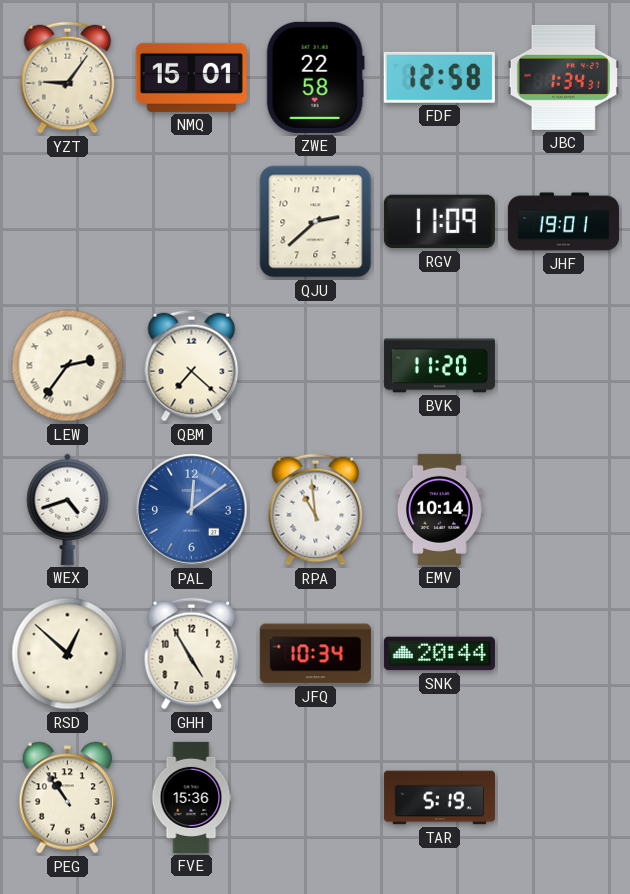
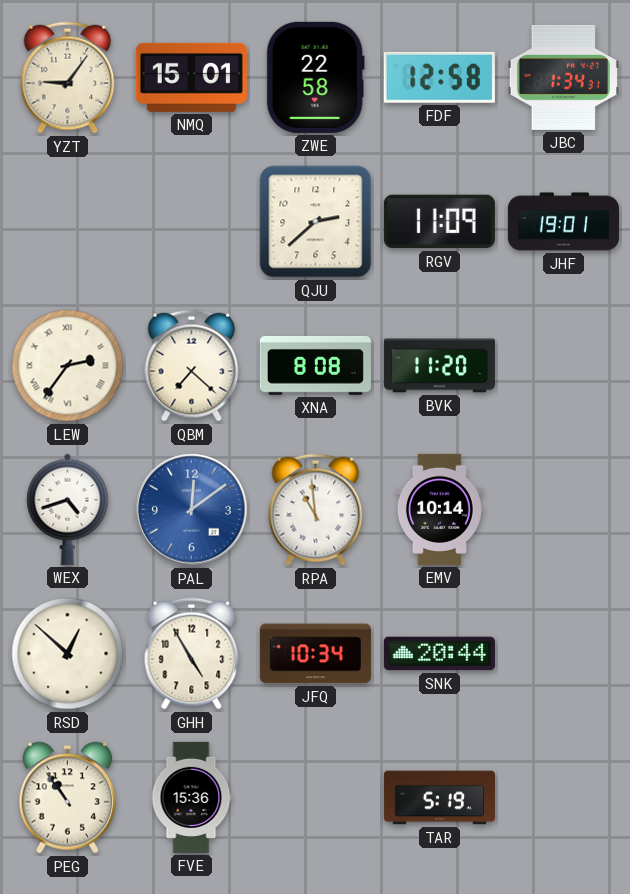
XNA: none -> 8:08 (315, 365)
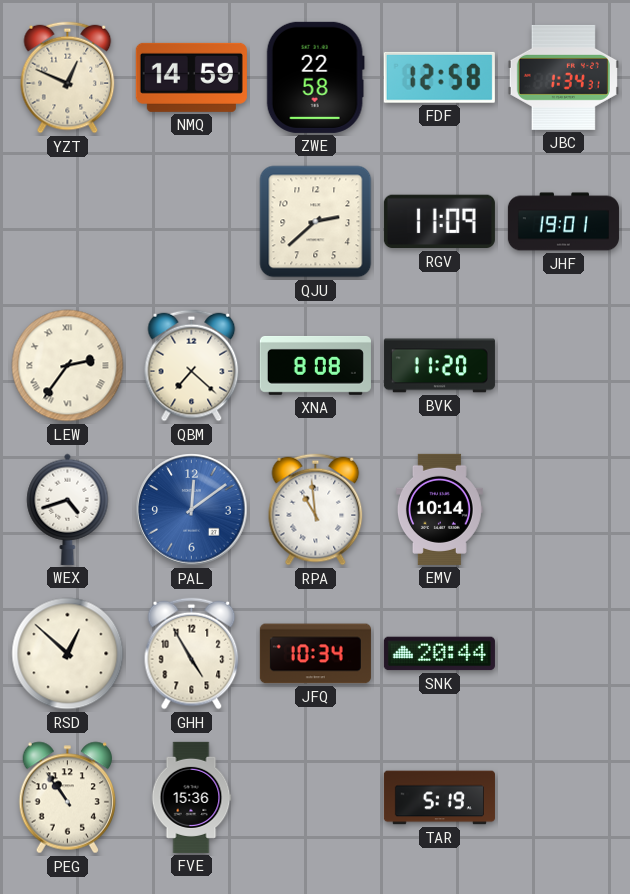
YZT: 9:06 -> 12:49 (68, 78)
NMQ: 15:01 -> 14:59 (191, 77)
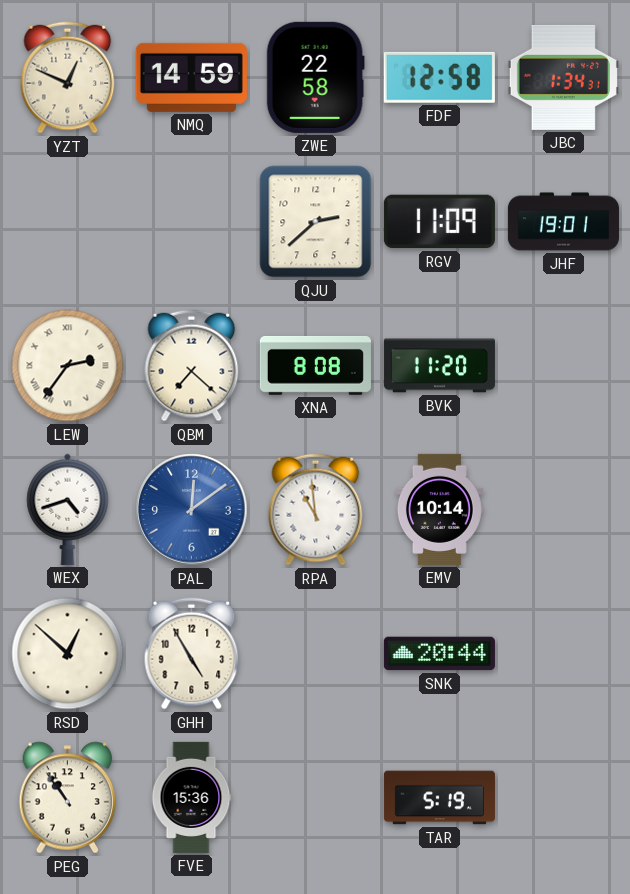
JFQ: 10:34 -> none (315, 654)
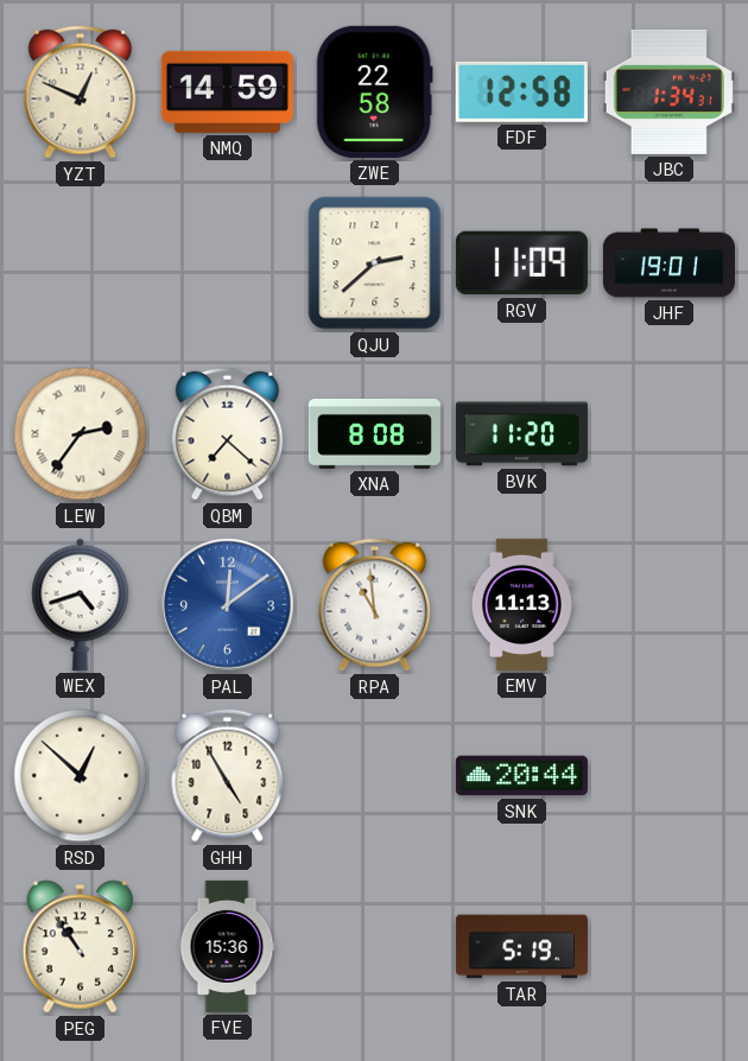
EMV: 10:14 -> 11:13 (521, 604)
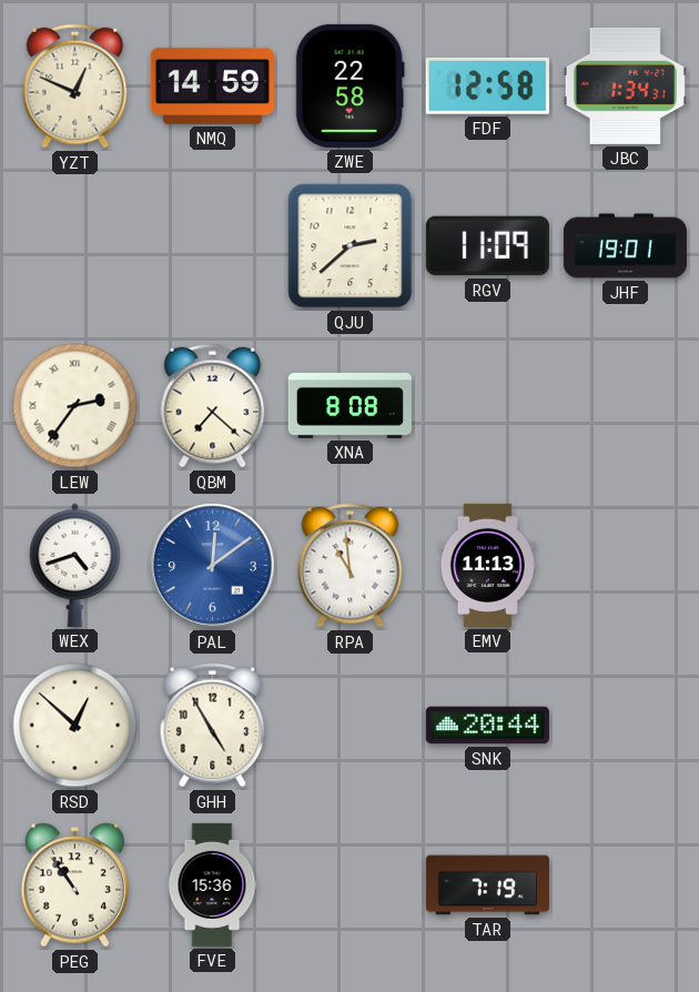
BVK: 11:20 -> none (521, 434)
TAR: 5:19 -> 7:19 (487, 885)
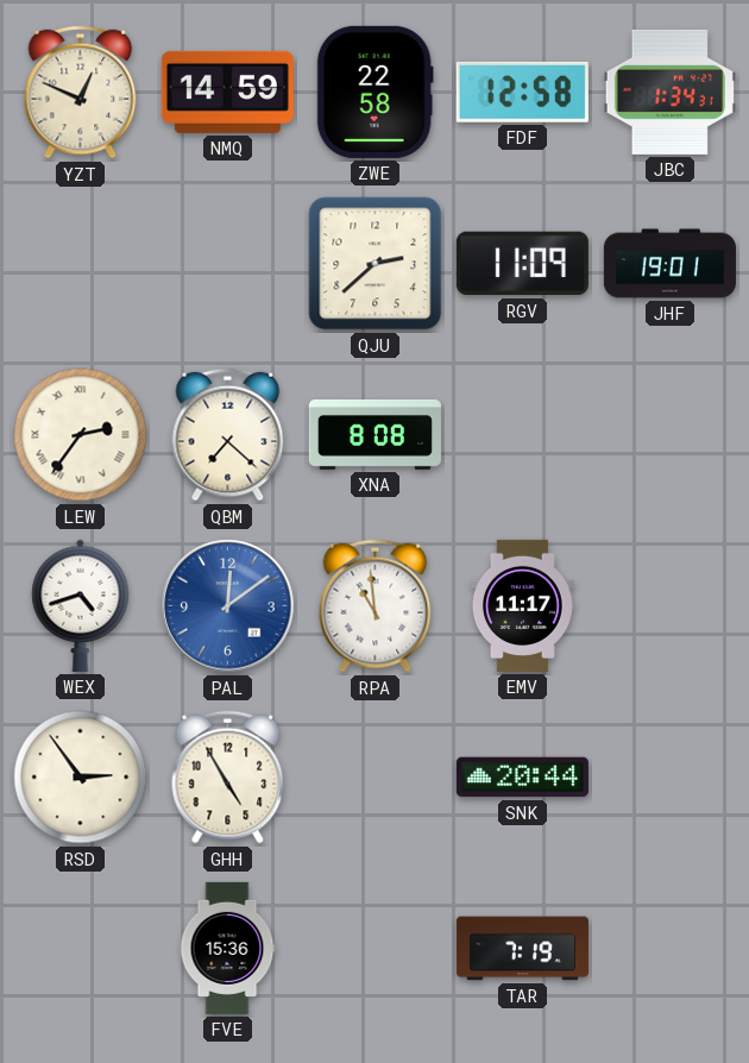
EMV: 11:13 -> 11:17 (522, 605)
RSD: 12:52 -> 2:54 (81, 778)
PEG: 10:54 -> none (75, 885)
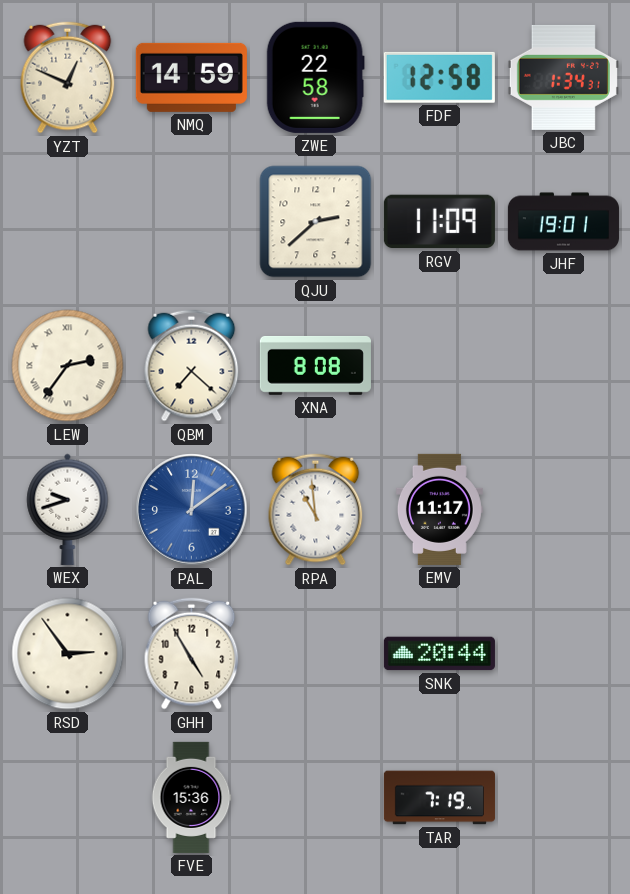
WEX: 4:42 -> 9:42 (68, 509)
